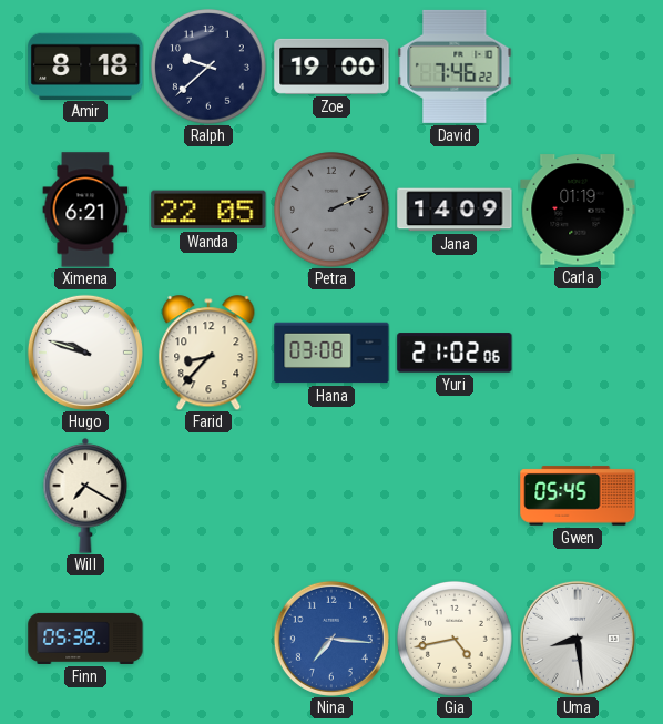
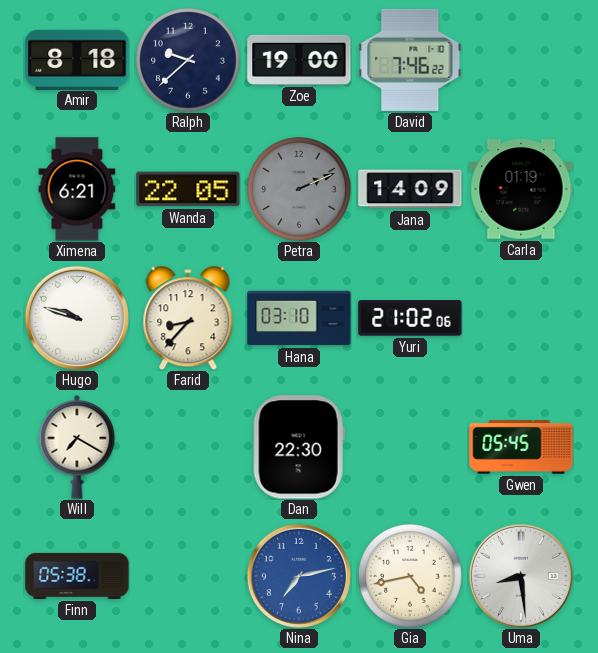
Hana: 03:08 -> 03:10 (299, 318)
Dan: none -> 22:30 (299, 447)
Nina: 7:16 -> 7:13 (299, 576)
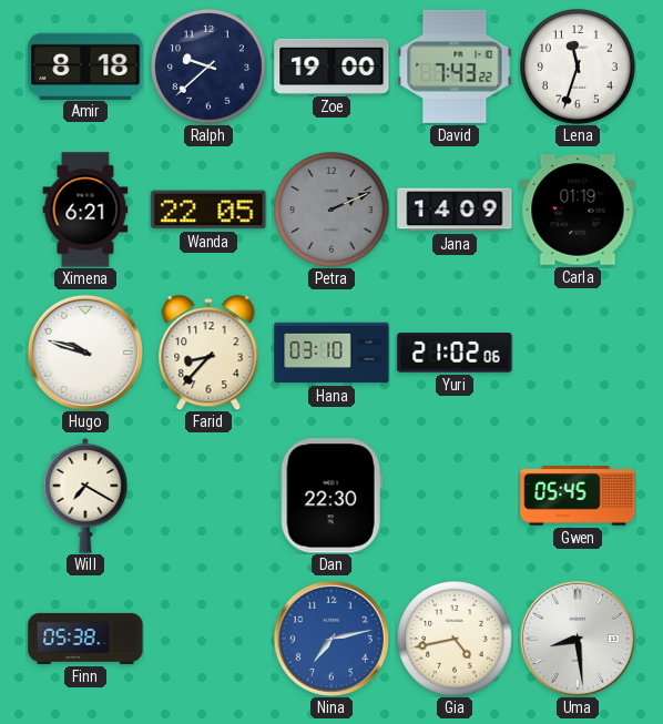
David: 7:46 -> 7:43 (455, 67)
Lena: none -> 11:33 (579, 68)
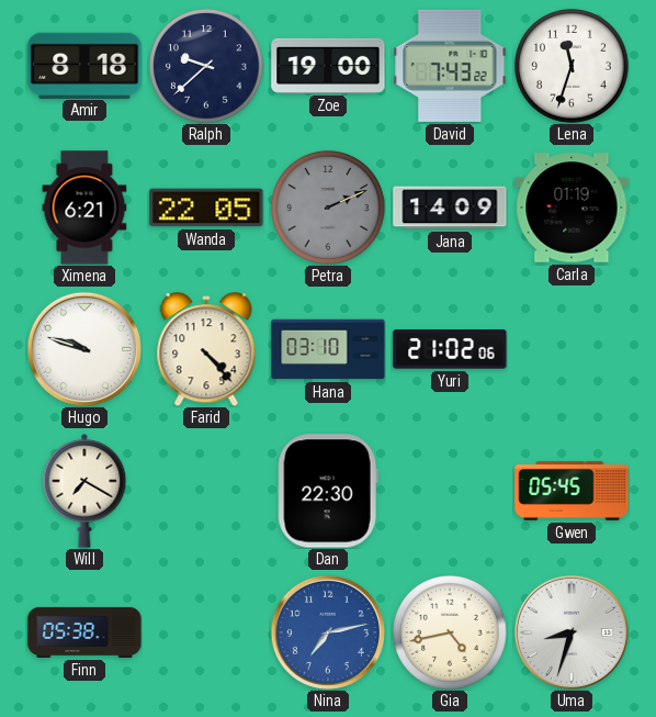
Farid: 8:37 -> 4:23 (206, 349)
Uma: 8:29 -> 8:33 (572, 632)
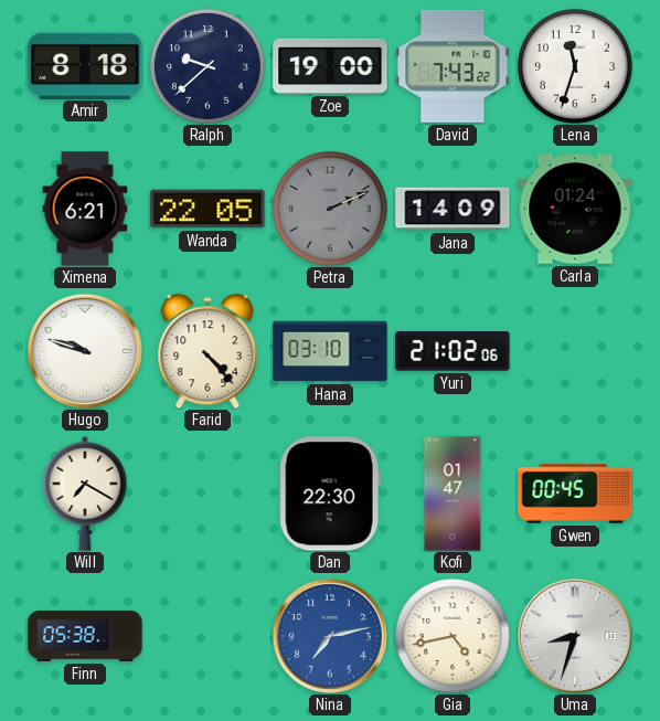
Carla: 01:19 -> 01:24 (575, 209)
Kofi: none -> 01:47 (453, 494)
Gwen: 05:45 -> 00:45 (575, 494)
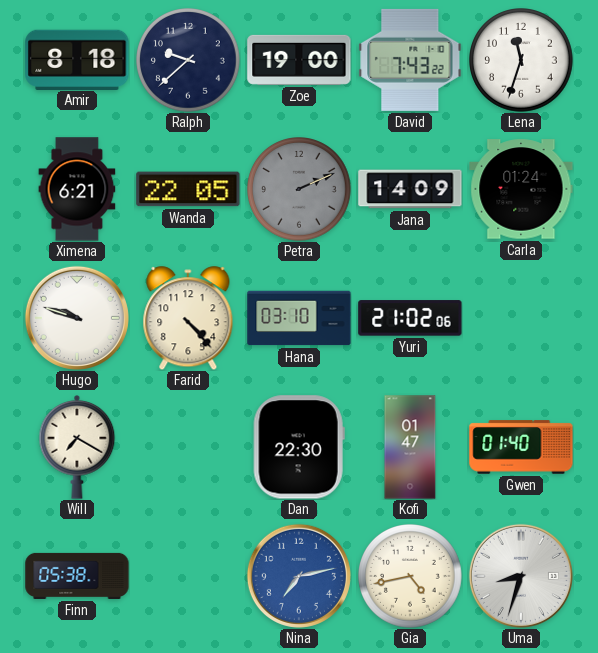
Gwen: 00:45 -> 01:40 (521, 447)
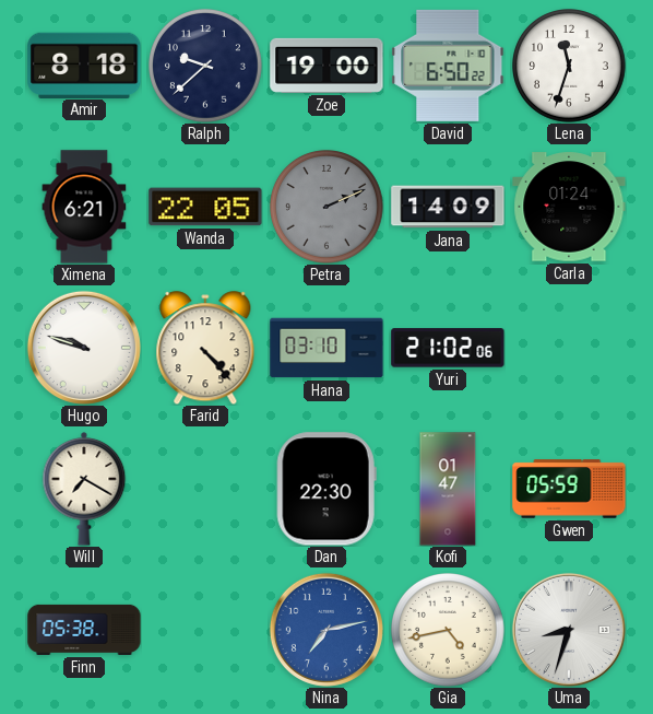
David: 7:43 -> 6:50 (448, 66)
Gwen: 01:40 -> 05:59 (569, 489)
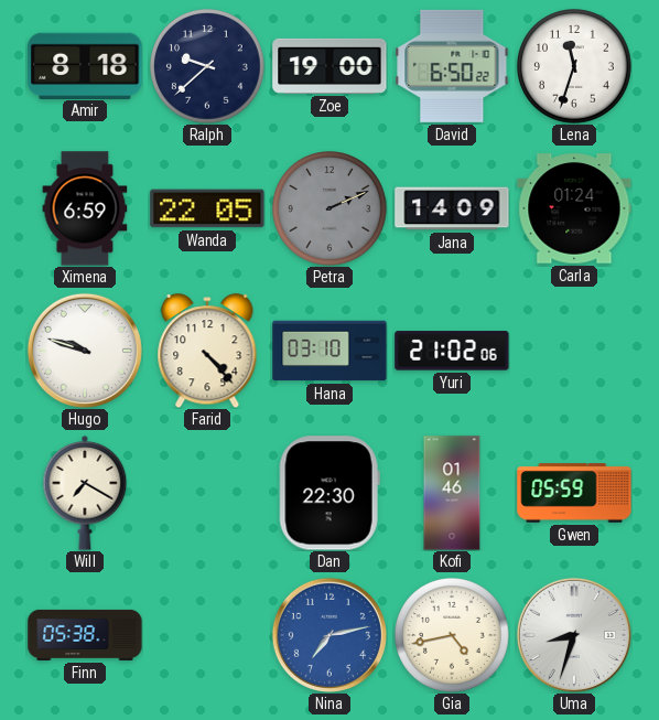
Ximena: 6:21 -> 6:59 (85, 208)
Kofi: 01:47 -> 01:46 (452, 493)
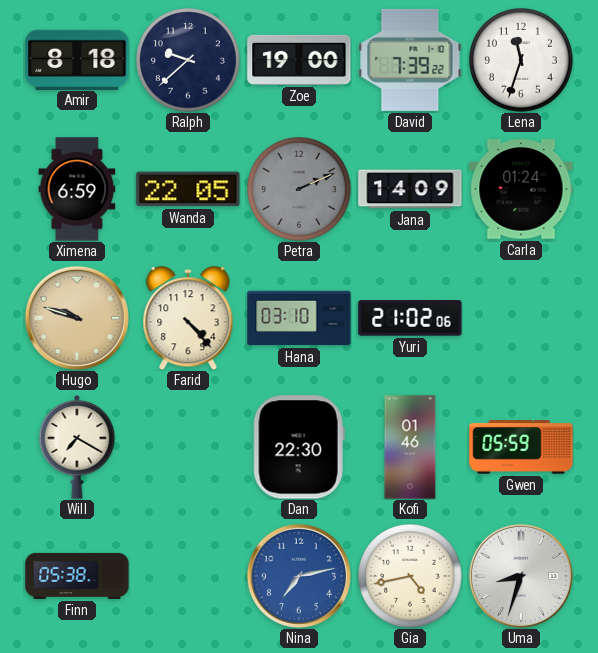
David: 6:50 -> 7:39 (410, 60)
Hugo dial: white -> champagne (77, 318)
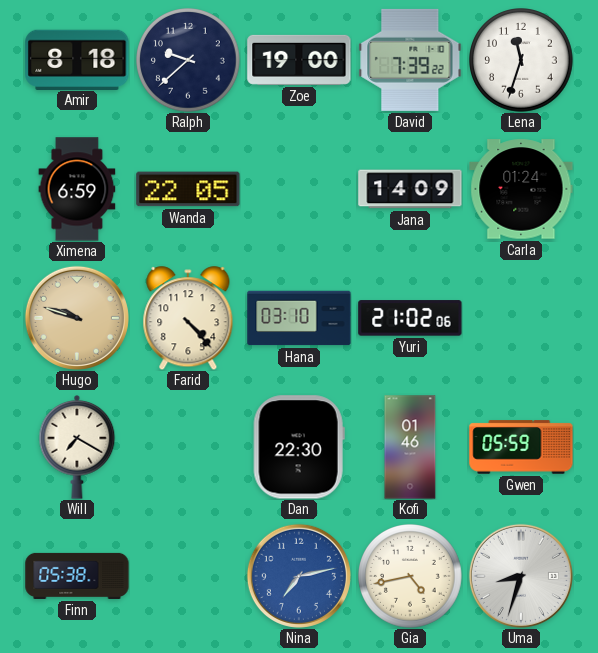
Petra: 2:11 -> none (300, 190)
